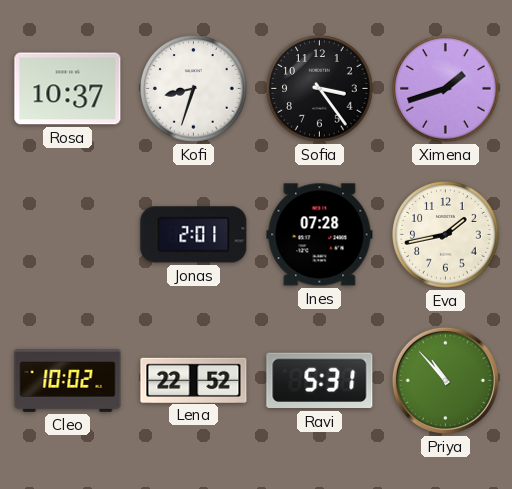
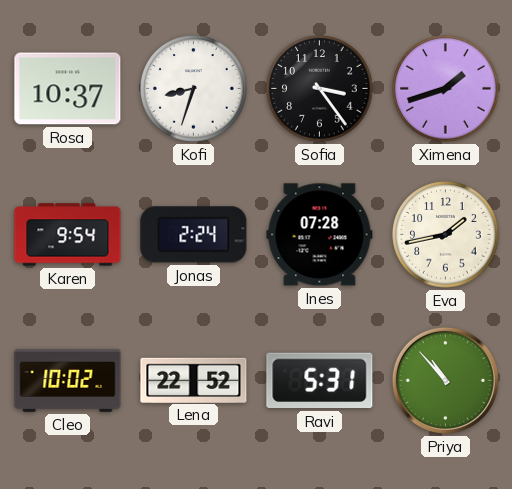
Karen: none -> 9:54 (68, 235)
Jonas: 2:01 -> 2:24 (194, 235)
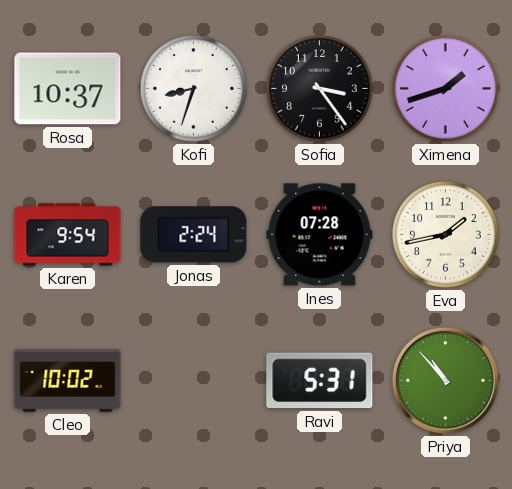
Lena: 22:52 -> none (194, 380)
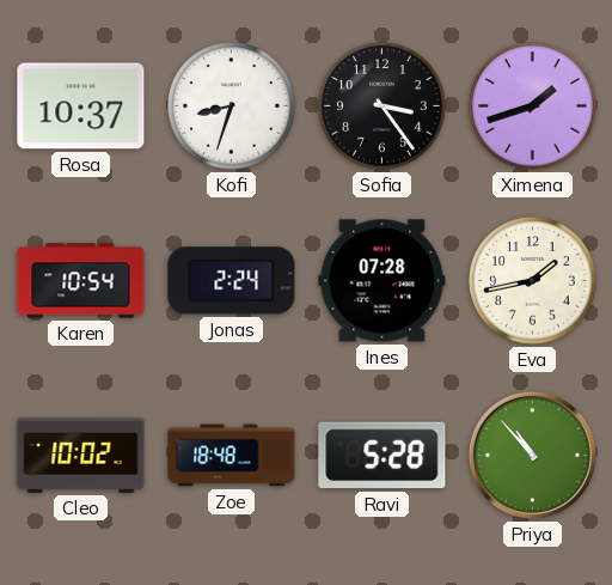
Karen: 9:54 -> 10:54 (81, 281)
Zoe: none -> 18:48 (232, 456)
Ravi: 5:31 -> 5:28 (382, 456)
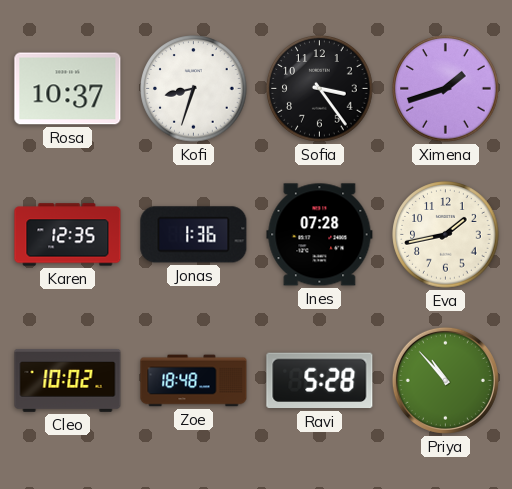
Karen: 10:54 -> 12:35 (68, 235)
Jonas: 2:24 -> 1:36 (194, 235)
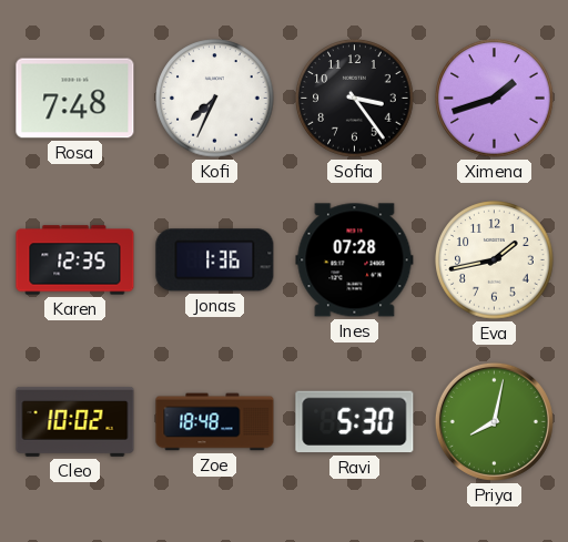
Rosa: 10:37 -> 7:48 (75, 99)
Kofi: 8:33 -> 7:34 (215, 99)
Ravi: 5:28 -> 5:30 (355, 422)
Priya: 10:53 -> 8:02 (494, 421)
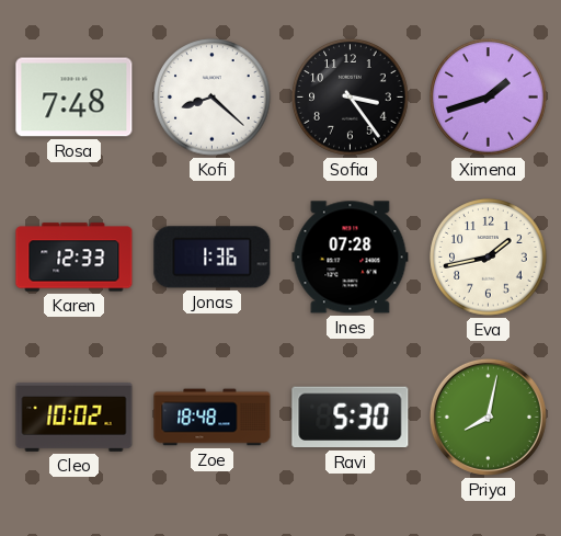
Kofi: 7:34 -> 8:22 (213, 98)
Karen: 12:35 -> 12:33 (75, 258)
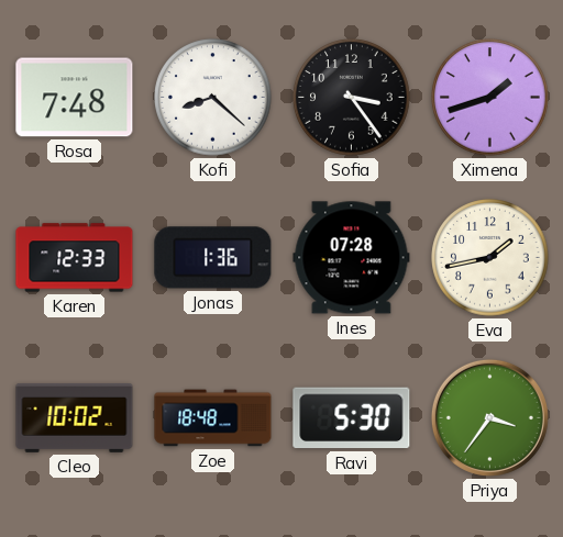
Priya: 8:02 -> 3:36 (489, 417)
